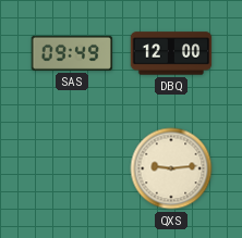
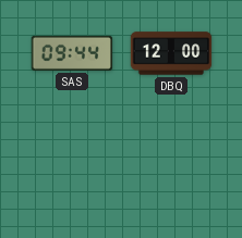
SAS: 09:49 -> 09:44 (72, 53)
QXS: 9:14 -> none (171, 168)
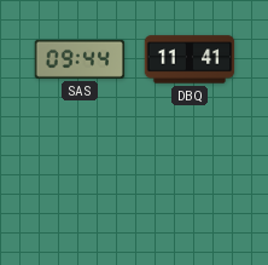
DBQ: 12:00 -> 11:41 (190, 59)
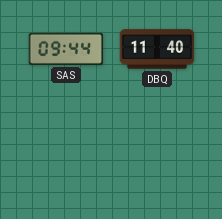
DBQ: 11:41 -> 11:40 (157, 49)
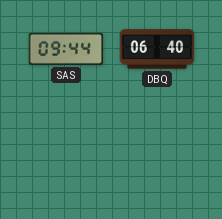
DBQ: 11:40 -> 06:40 (157, 49)
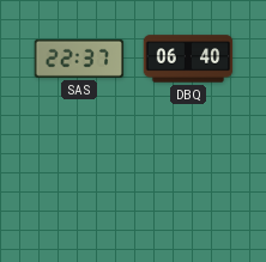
SAS: 09:44 -> 22:37 (79, 59)
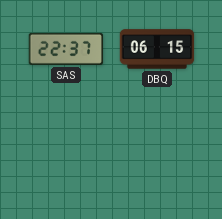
DBQ: 06:40 -> 06:15 (157, 49)
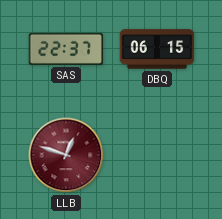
LLB: none -> 12:48 (66, 155)
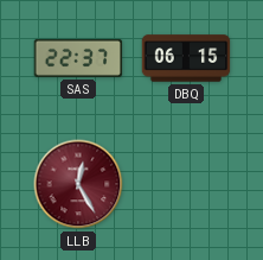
LLB: 12:48 -> 12:25 (78, 184)
